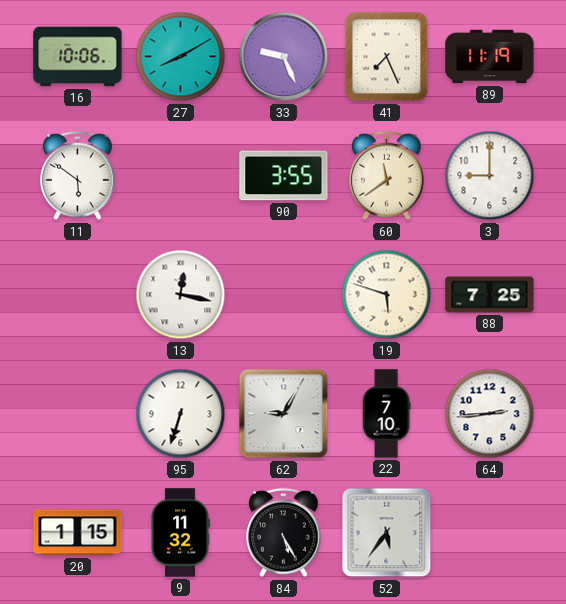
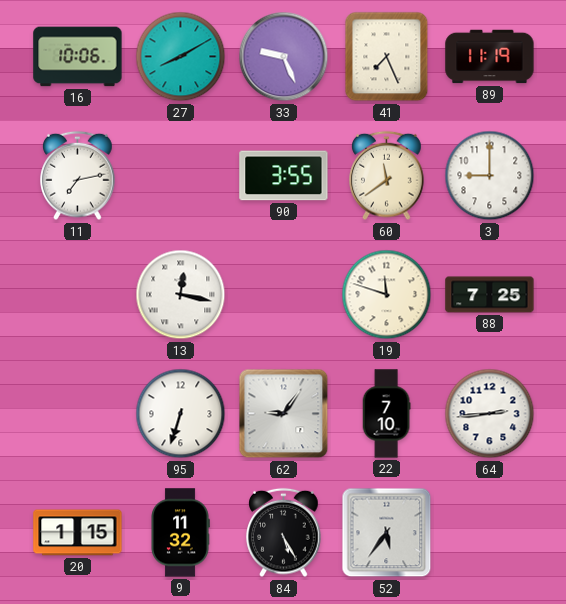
11: 5:51 -> 7:13 (78, 176)
19: 5:48 -> 11:48 (387, 295)
62: 9:05 -> 9:06 (284, 414)
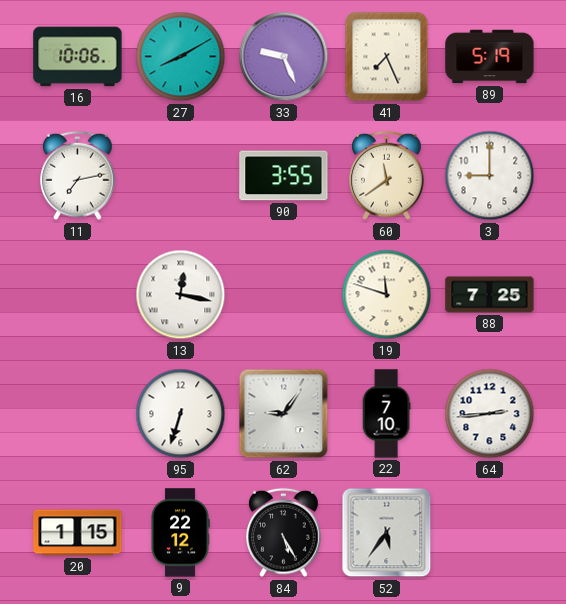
89: 11:19 -> 5:19 (490, 57)
9: 11:32 -> 22:12 (180, 533)
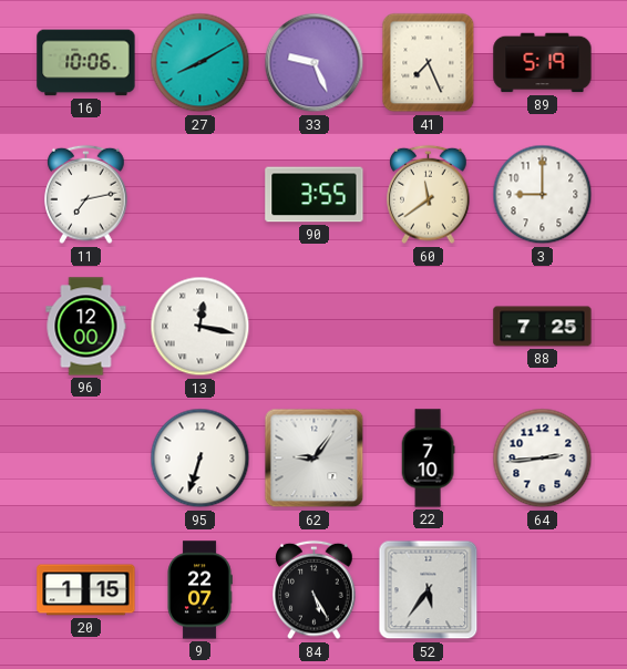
96: none -> 12:00 (86, 327)
19: 11:48 -> none (387, 295)
9: 22:12 -> 22:07 (199, 590)
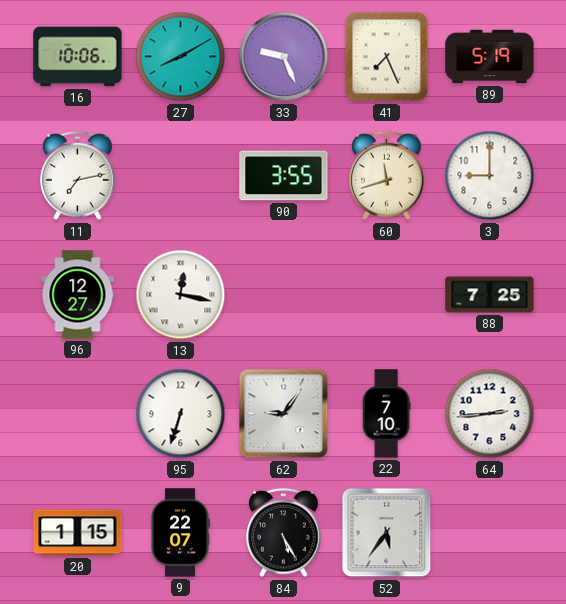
60: 11:39 -> 11:42 (387, 176)
96: 12:00 -> 12:27 (78, 295)
